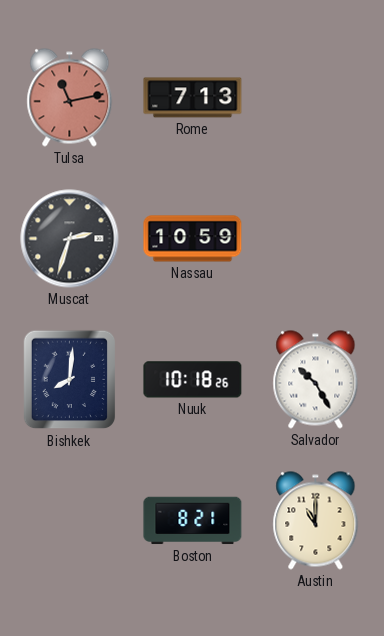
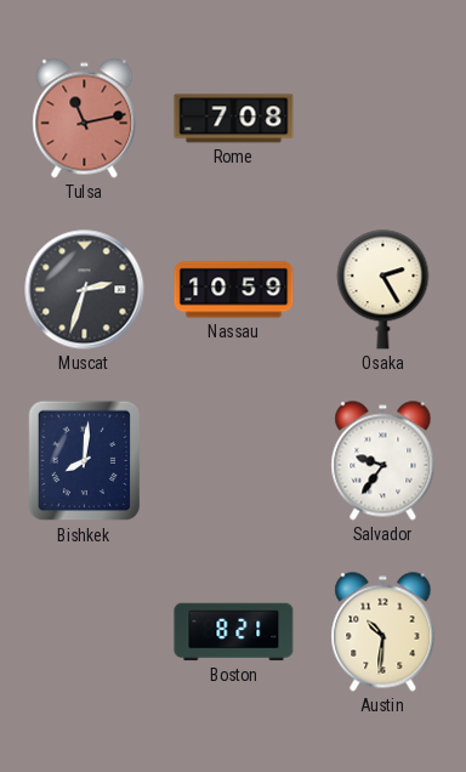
Rome: 7:13 -> 7:08 (234, 119)
Osaka: none -> 2:25 (383, 290)
Nuuk: 10:18 -> none (193, 380)
Salvador: 10:25 -> 9:36 (383, 461)
Austin: 11:00 -> 10:31 (383, 632)
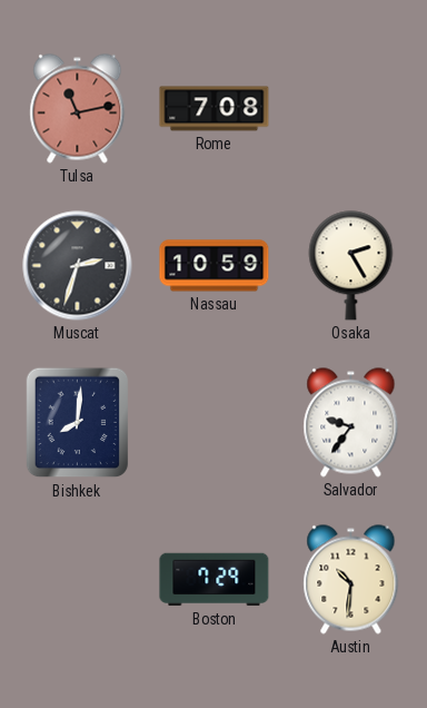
Boston: 8:21 -> 7:29 (215, 580)
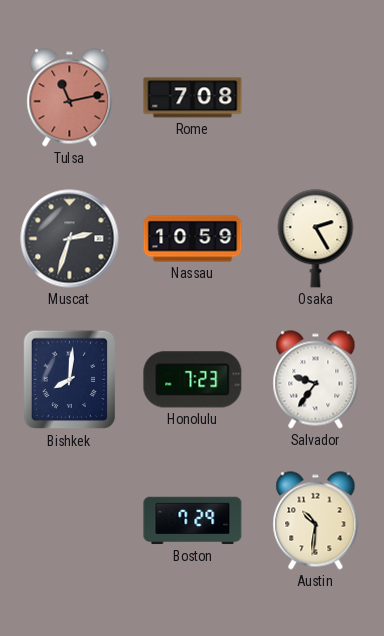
Honolulu: none -> 7:23 (193, 380)
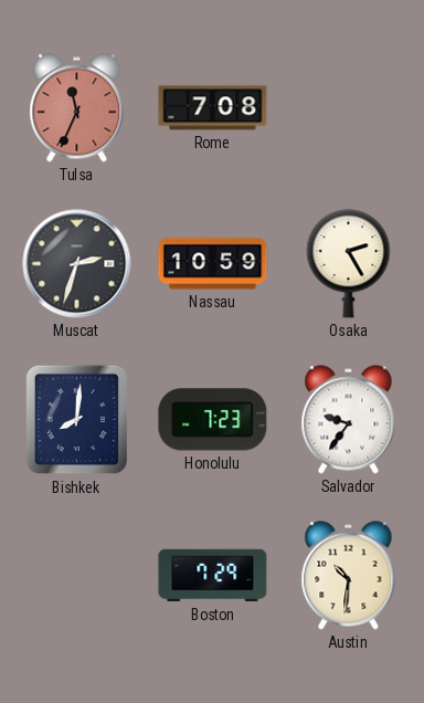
Tulsa: 11:13 -> 11:34 (77, 108)
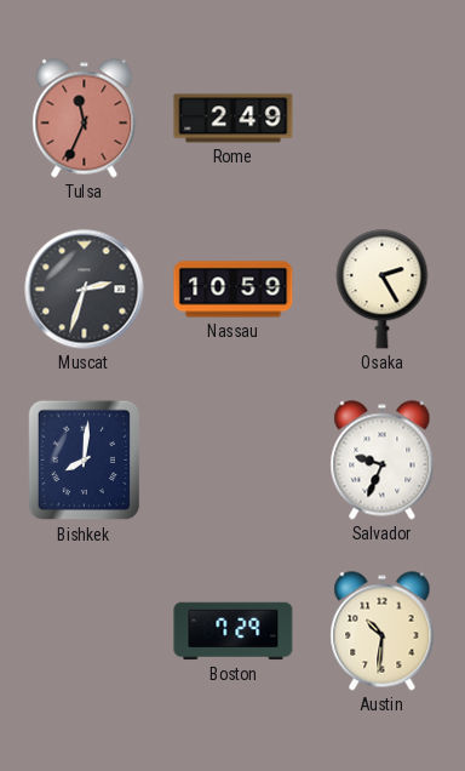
Rome: 7:08 -> 2:49 (234, 119)
Honolulu: 7:23 -> none (213, 420)
Salvador: 9:36 -> 9:34 (383, 461)
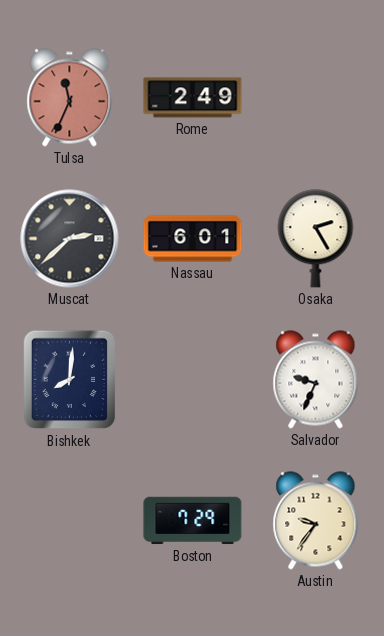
Muscat: 2:33 -> 2:38 (70, 239)
Nassau: 10:59 -> 6:01 (193, 239)
Austin: 10:31 -> 9:36 (316, 521)
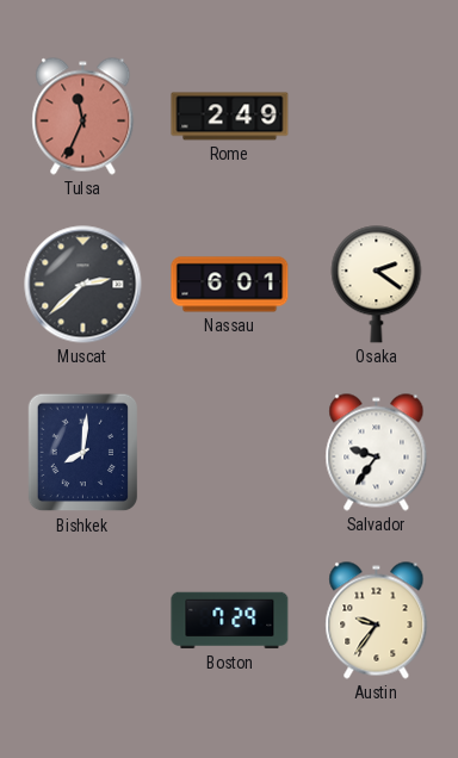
Osaka: 2:25 -> 2:21 (377, 285)
Salvador: 9:34 -> 9:36 (377, 453)
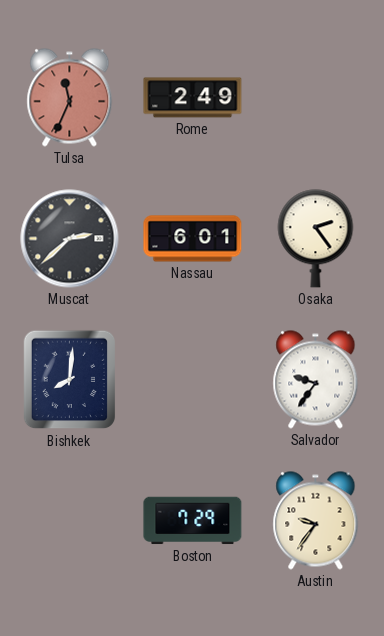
Osaka: 2:21 -> 2:24 (316, 239)
